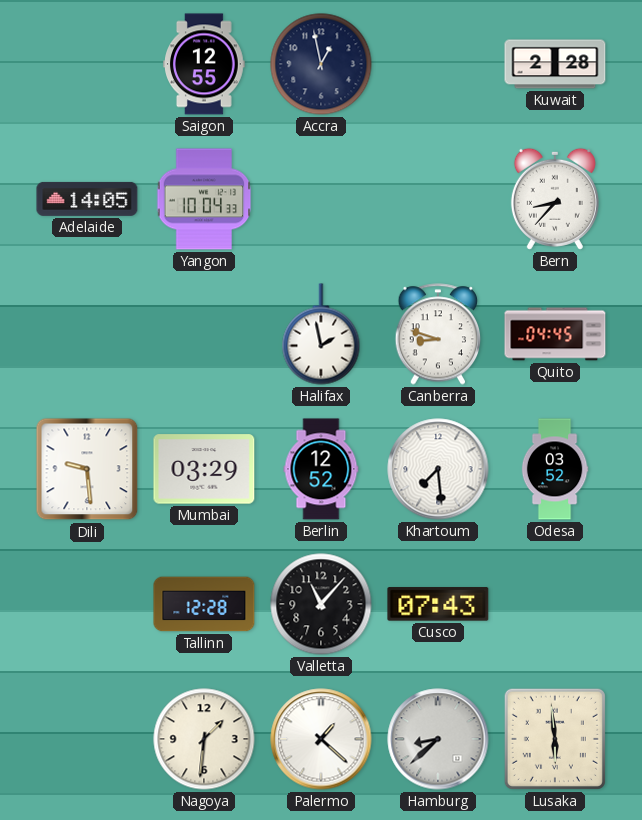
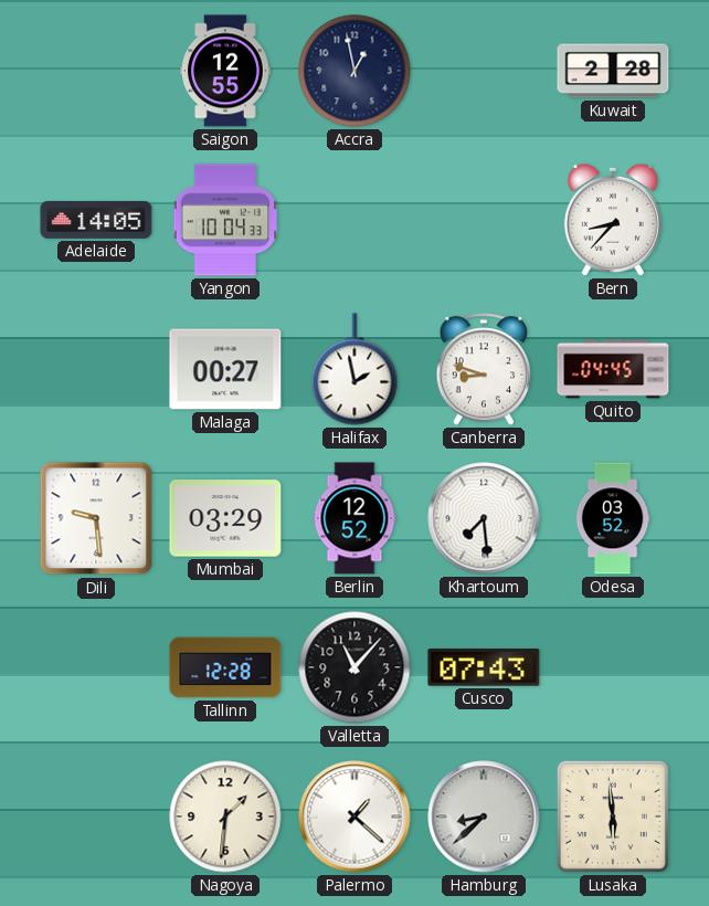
Malaga: none -> 00:27 (225, 369)
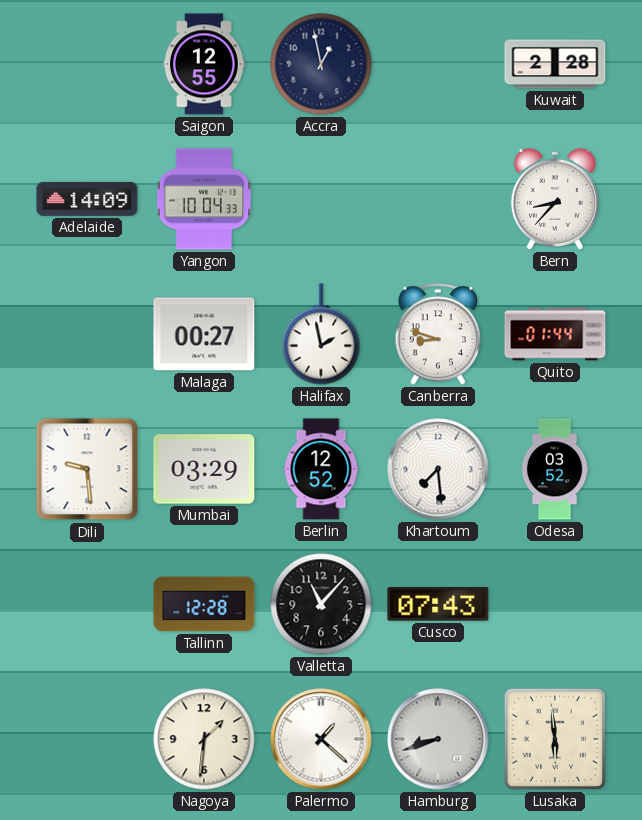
Adelaide: 14:05 -> 14:09 (87, 199)
Quito: 04:45 -> 01:44 (555, 334)
Hamburg: 8:38 -> 8:42 (438, 739)
